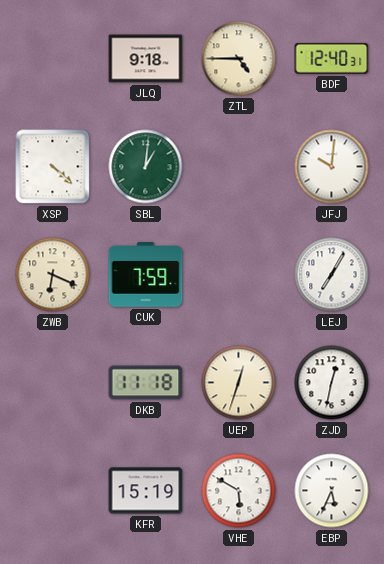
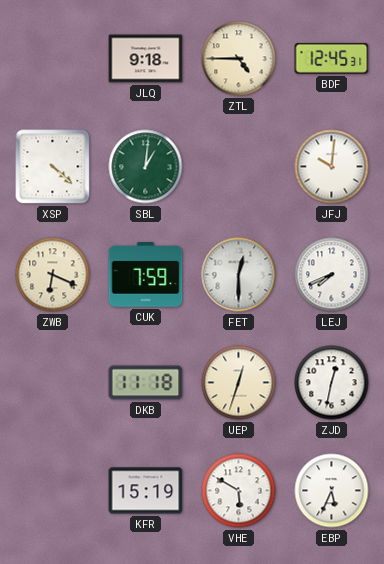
BDF: 12:40 -> 12:45 (332, 58)
FET: none -> 12:30 (239, 275)
LEJ: 7:05 -> 7:41 (332, 275)
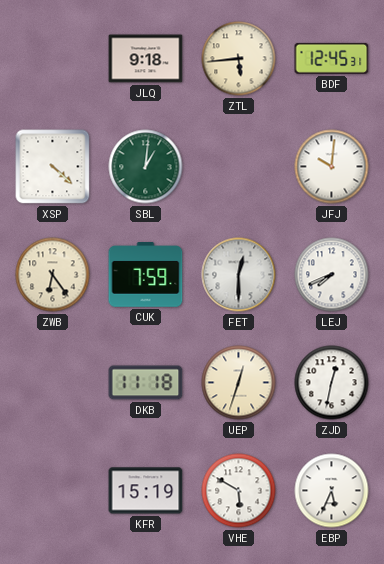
ZTL: 4:45 -> 5:44 (239, 59)
ZWB: 6:19 -> 6:24 (53, 275)
